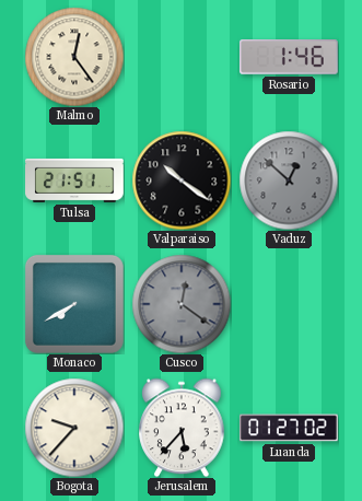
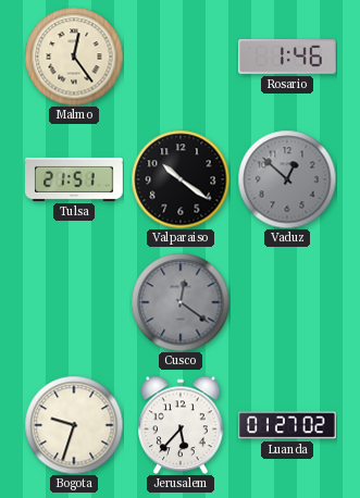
Monaco: 7:40 -> none (74, 304)
Bogota: 9:37 -> 9:33 (74, 425)
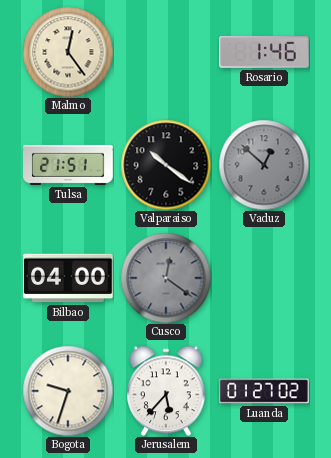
Bilbao: none -> 04:00 (69, 278)
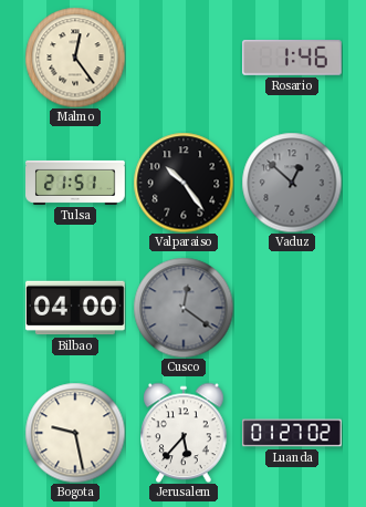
Valparaiso: 10:21 -> 10:24 (184, 183)
Bogota: 9:33 -> 9:28 (75, 433)
